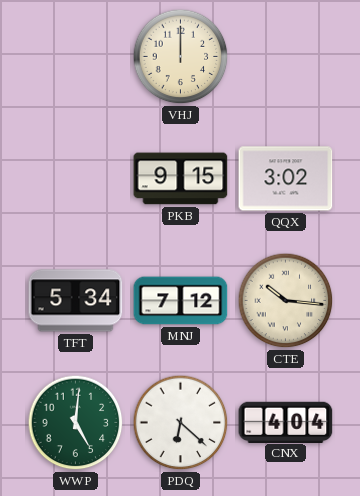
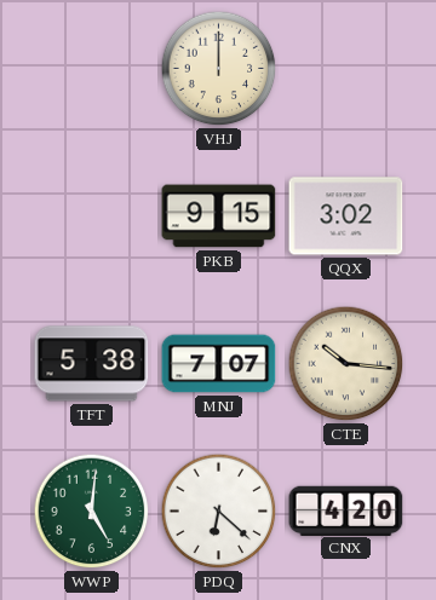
TFT: 5:34 -> 5:38 (92, 364)
MNJ: 7:12 -> 7:07 (219, 364)
CNX: 4:04 -> 4:20 (346, 510)
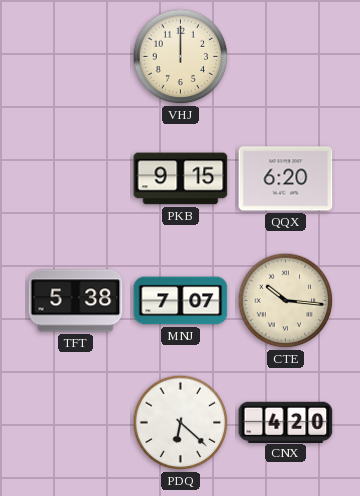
QQX: 3:02 -> 6:20 (286, 179)
WWP: 5:01 -> none (92, 512)
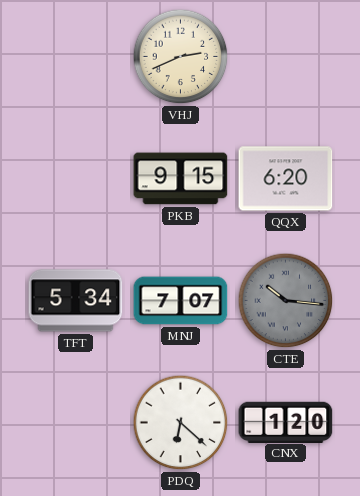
VHJ: 12:00 -> 2:41 (181, 57)
TFT: 5:38 -> 5:34 (76, 301)
CTE dial: cream -> grey (286, 301)
CNX: 4:20 -> 1:20 (286, 422)
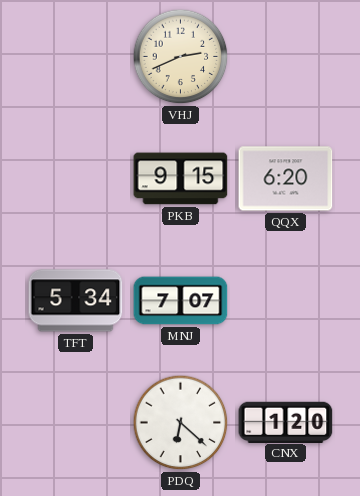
CTE: 10:16 -> none (286, 301)
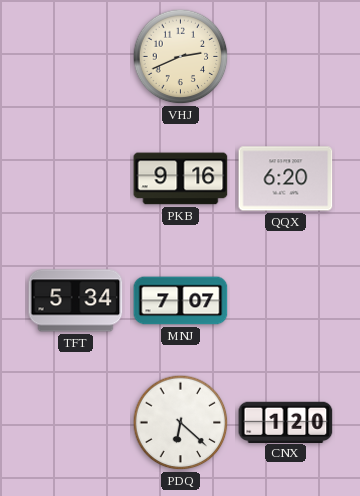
PKB: 9:15 -> 9:16 (181, 179)
